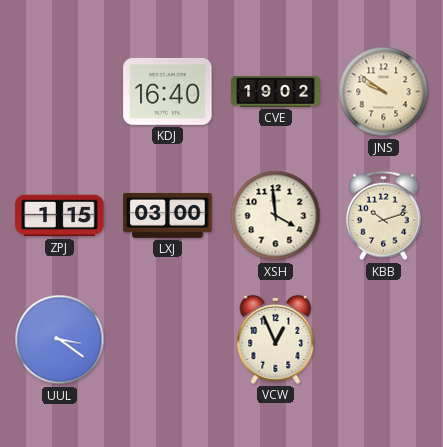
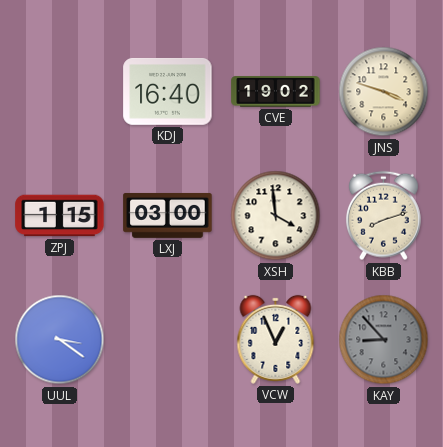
JNS: 9:51 -> 3:48 (384, 92)
KBB: 10:12 -> 8:12 (383, 216)
KAY: none -> 8:53 (384, 340)
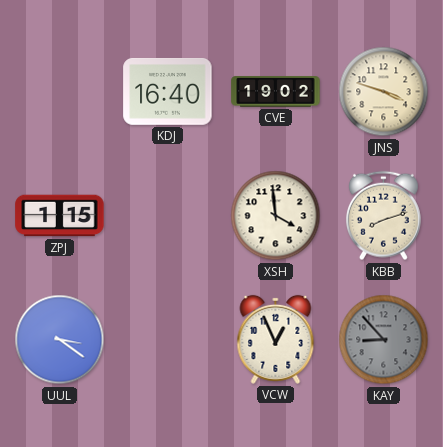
LXJ: 03:00 -> none (168, 215)
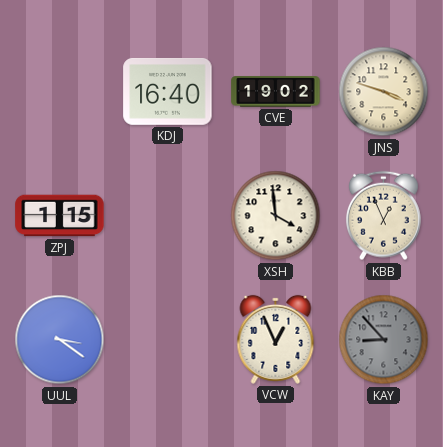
KBB: 8:12 -> 12:56 (383, 216)
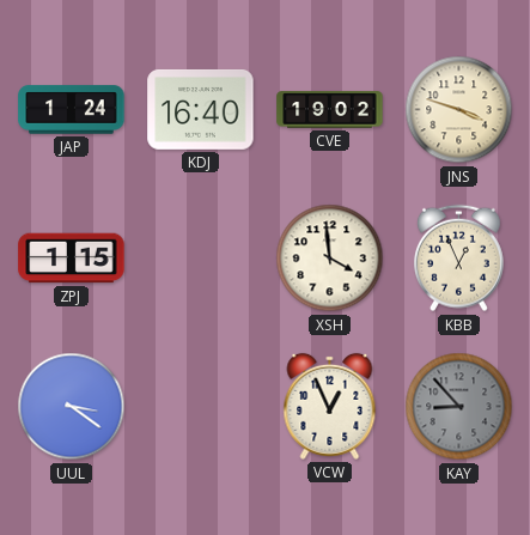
JAP: none -> 1:24 (72, 110)
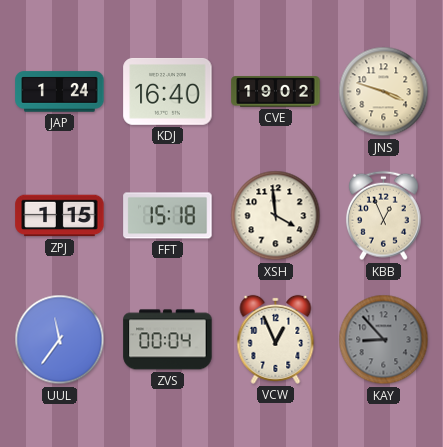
FFT: none -> 15:18 (168, 216)
UUL: 3:21 -> 11:36 (60, 340)
ZVS: none -> 00:04 (168, 340)
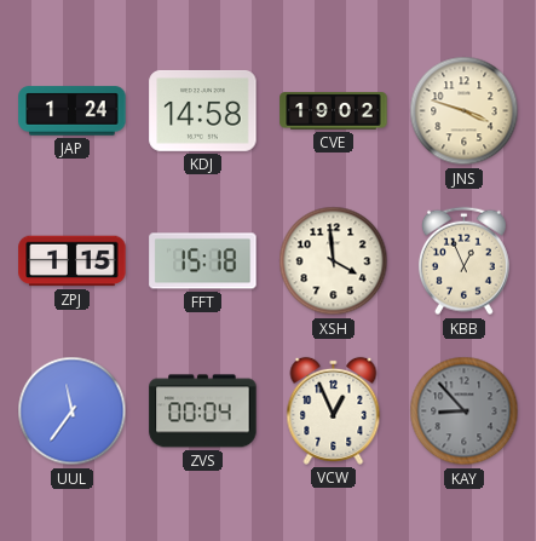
KDJ: 16:40 -> 14:58 (203, 110)
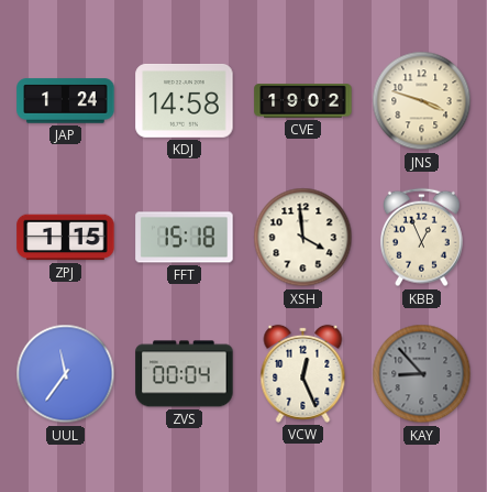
VCW: 12:56 -> 12:26 (303, 373)
